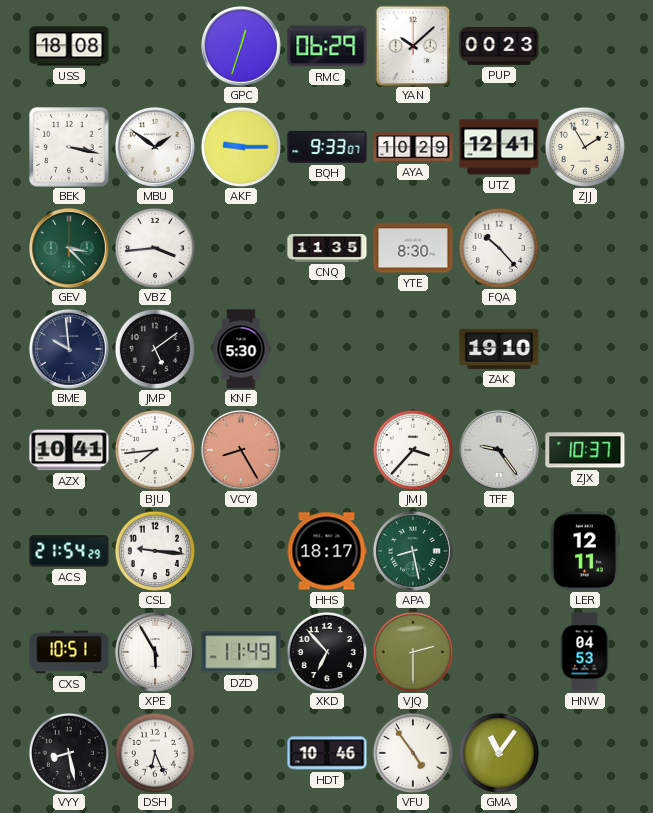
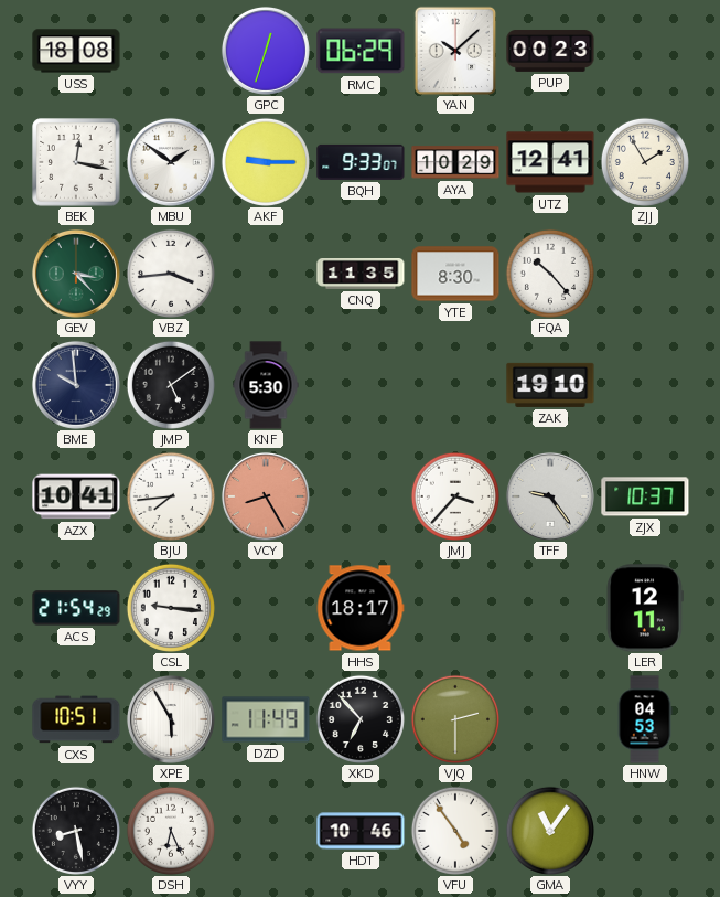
BEK: 3:17 -> 12:17 (76, 162)
APA: 8:28 -> none (413, 551)
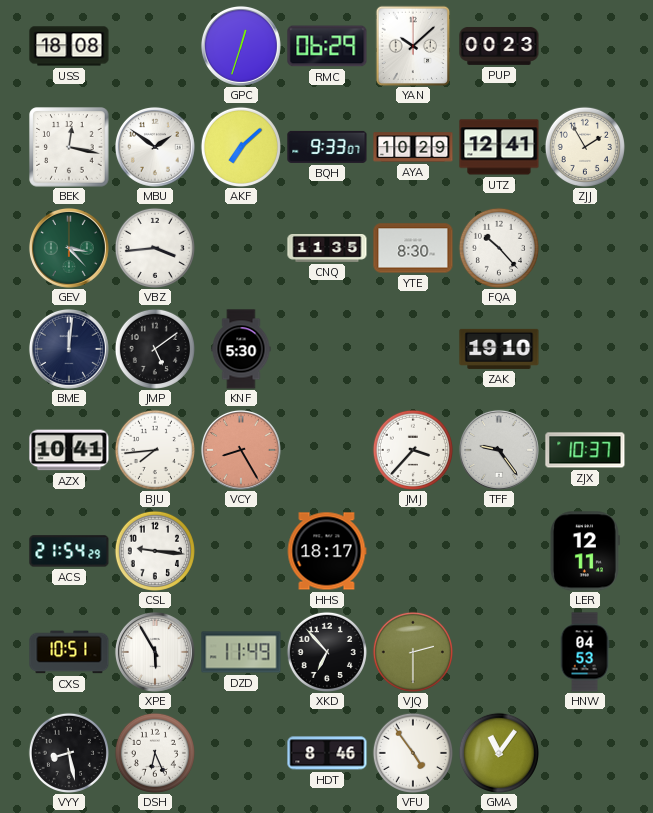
AKF: 9:15 -> 7:08 (241, 147)
BME: 9:59 -> 12:01 (69, 349)
HDT: 10:46 -> 8:46 (327, 753)
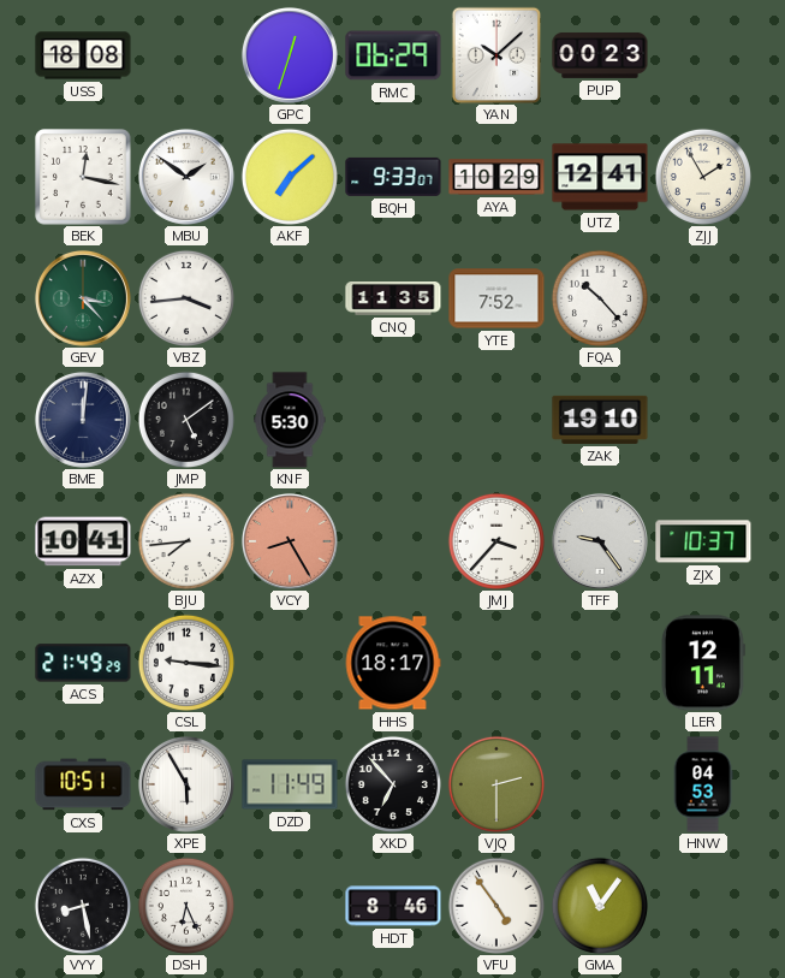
YTE: 8:30 -> 7:52 (496, 298)
ACS: 21:54 -> 21:49 (83, 663)
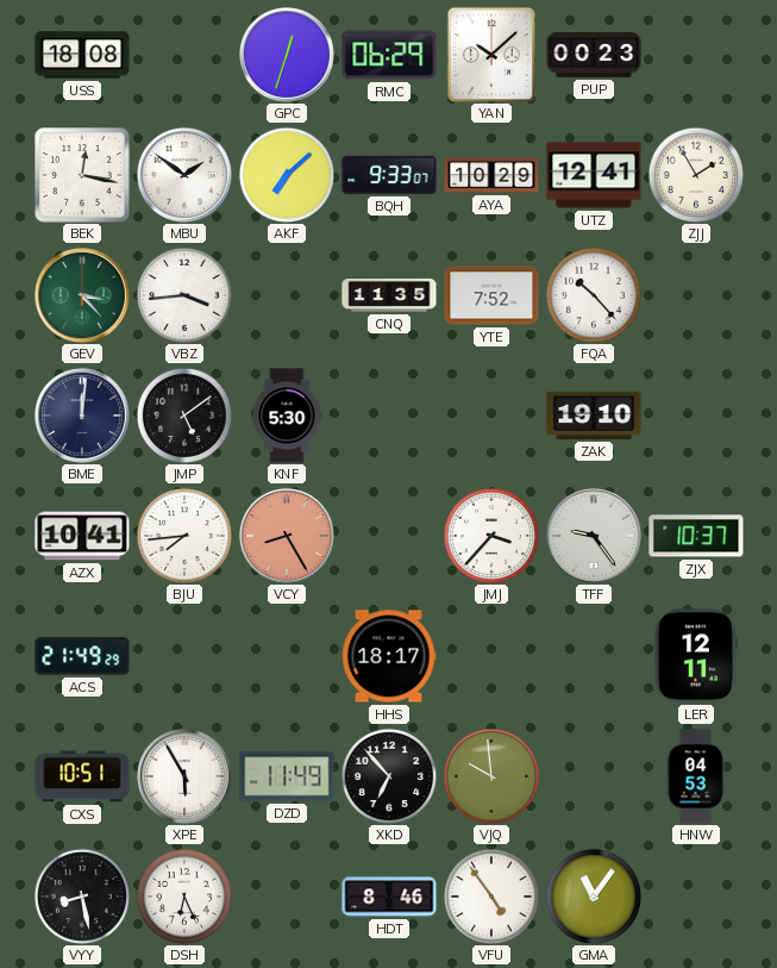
CSL: 9:16 -> none (186, 663)
VJQ: 2:30 -> 9:59 (491, 776)
